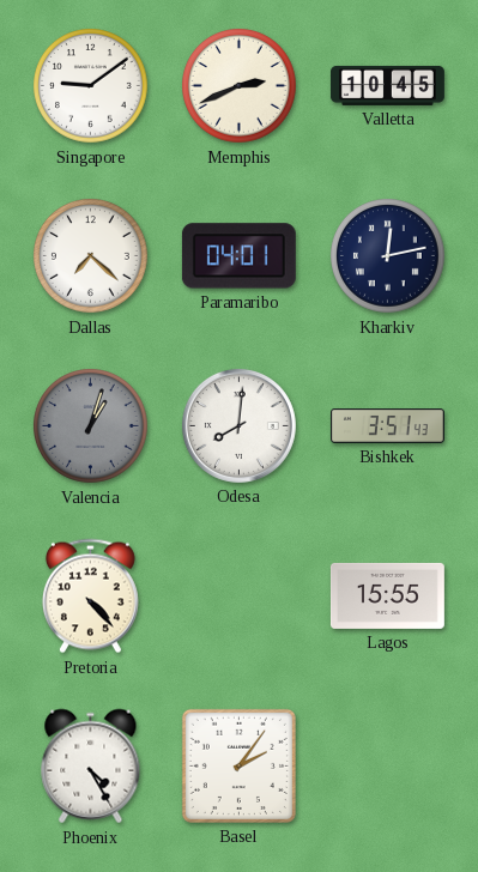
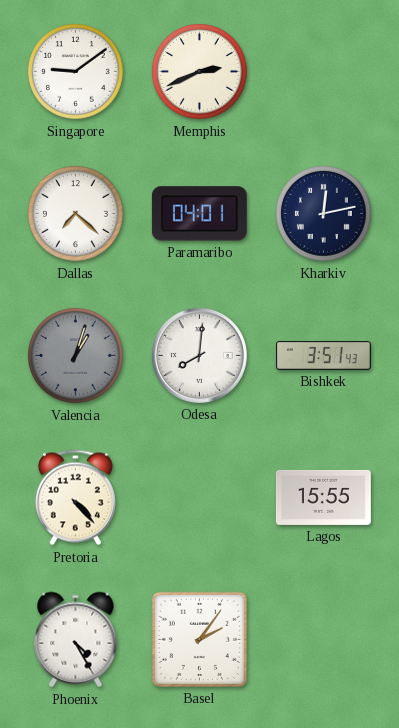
Valletta: 10:45 -> none (387, 85)
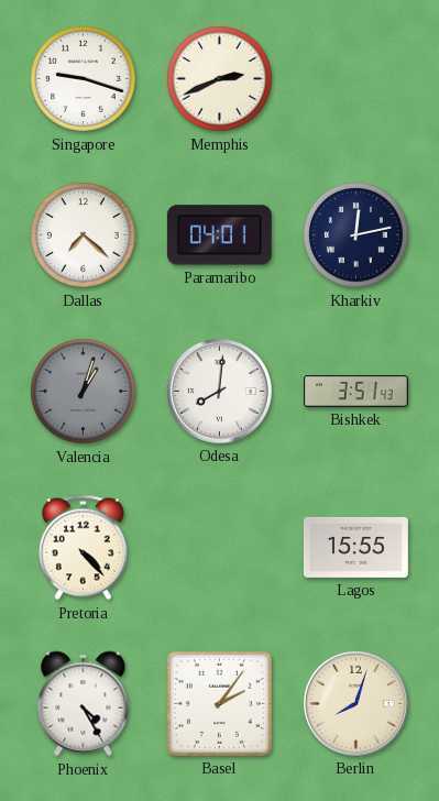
Singapore: 9:09 -> 9:18 (84, 79)
Berlin: none -> 8:03 (355, 703)
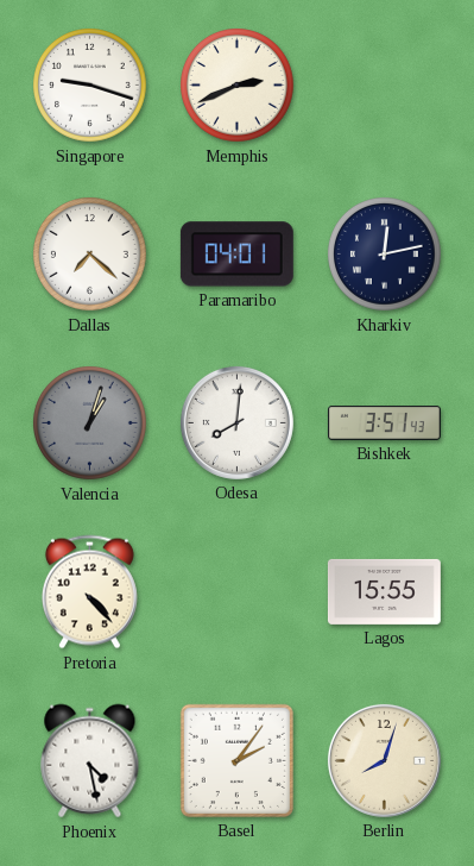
Phoenix: 4:25 -> 4:28 (90, 761)
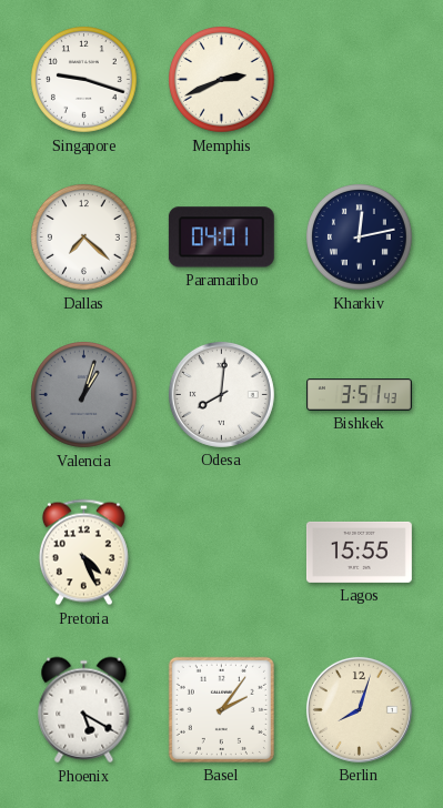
Pretoria: 4:23 -> 4:26 (83, 553)
Phoenix: 4:28 -> 5:20 (84, 710)
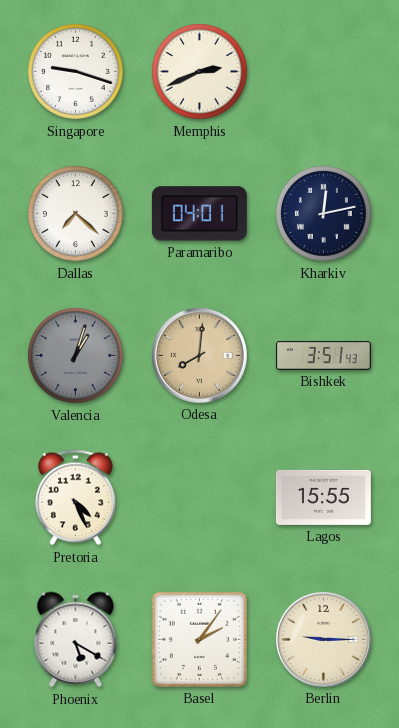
Odesa dial: white -> champagne (199, 355)
Berlin: 8:03 -> 9:15 (323, 639)
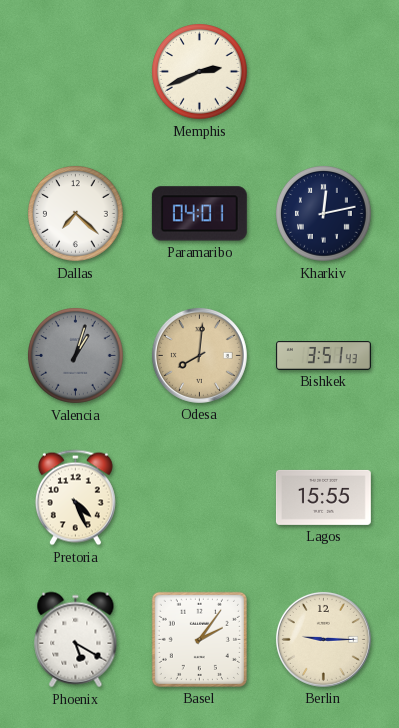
Singapore: 9:18 -> none (76, 72)
